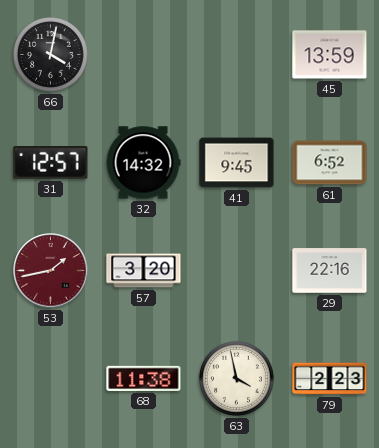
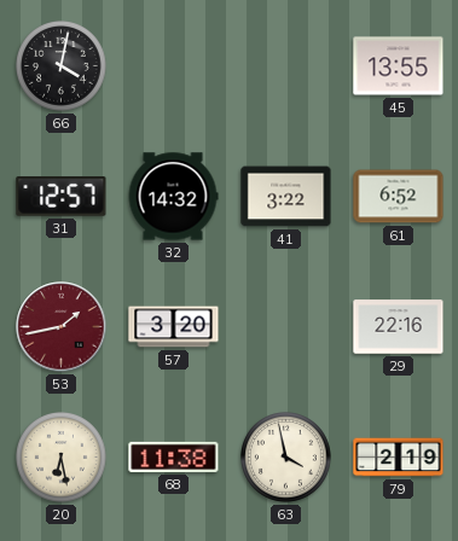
45: 13:59 -> 13:55 (399, 66)
41: 9:45 -> 3:22 (286, 197)
20: none -> 6:28 (62, 458)
79: 2:23 -> 2:19 (399, 458)
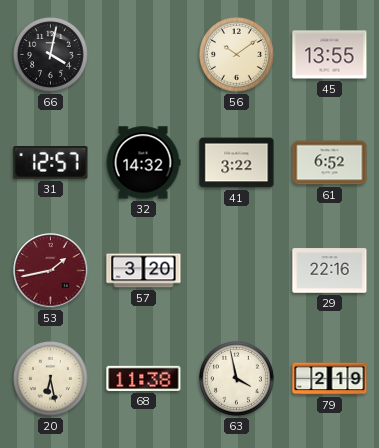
56: none -> 10:09 (237, 55)
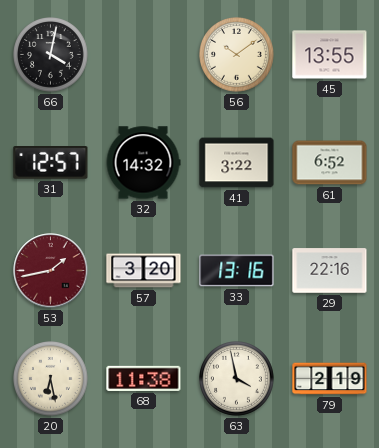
33: none -> 13:16 (237, 271)
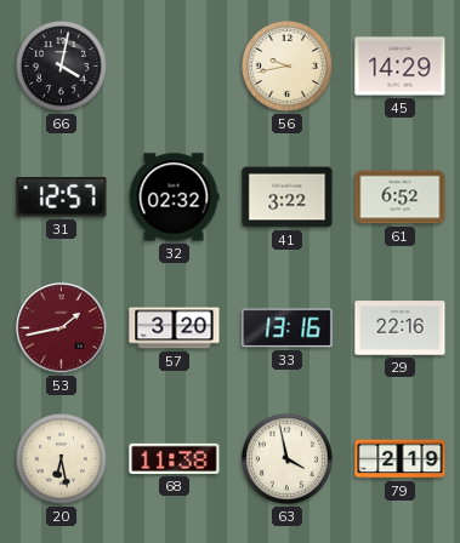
56: 10:09 -> 9:43 (288, 67)
45: 13:55 -> 14:29 (401, 67)
32: 14:32 -> 02:32 (174, 198)
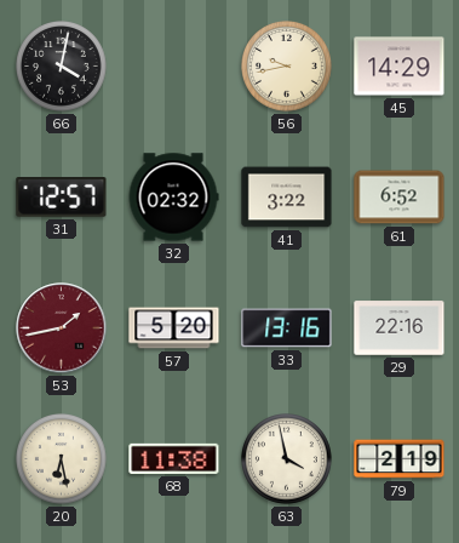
57: 3:20 -> 5:20 (174, 328)
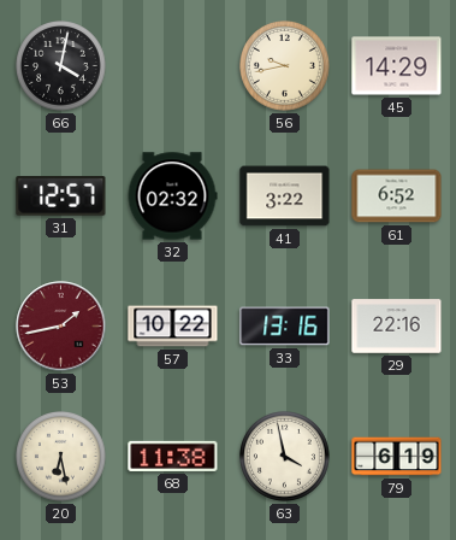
57: 5:20 -> 10:22 (173, 327)
79: 2:19 -> 6:19 (397, 457)
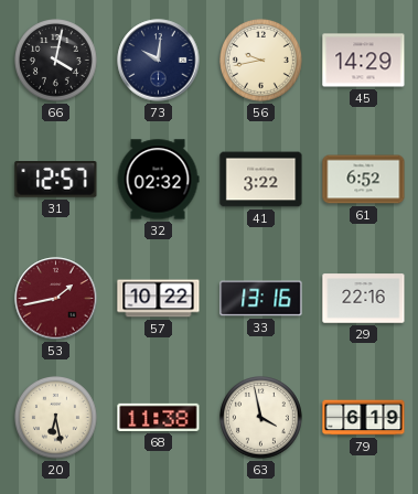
73: none -> 10:01 (159, 61)
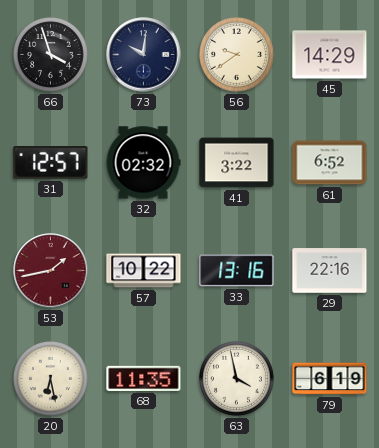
66: 4:02 -> 3:57 (51, 55)
56: 9:43 -> 9:39 (237, 55)
68: 11:38 -> 11:35 (144, 378)
